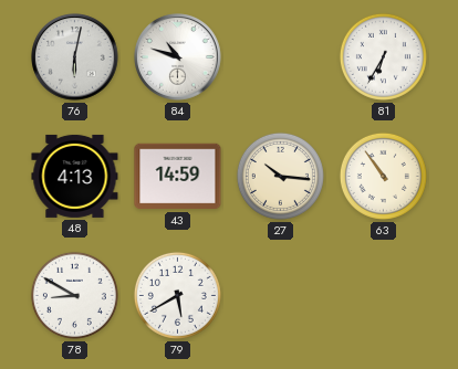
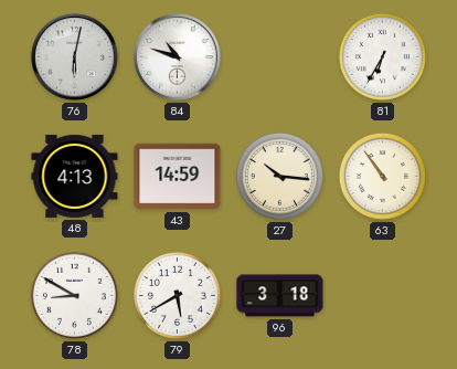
96: none -> 3:18 (280, 296)
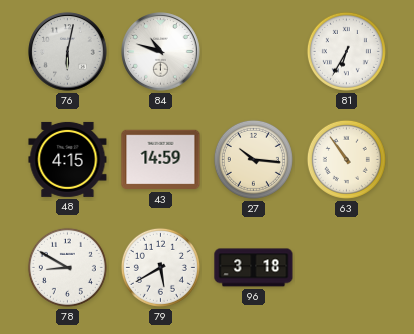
48: 4:13 -> 4:15 (68, 159)
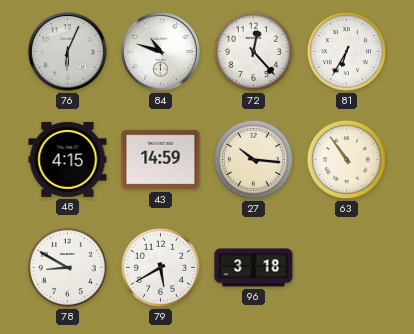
76: 6:02 -> 6:04 (68, 52)
72: none -> 12:23 (253, 51)
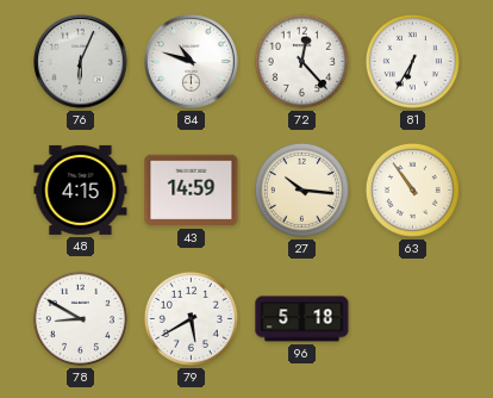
96: 3:18 -> 5:18 (302, 319)
